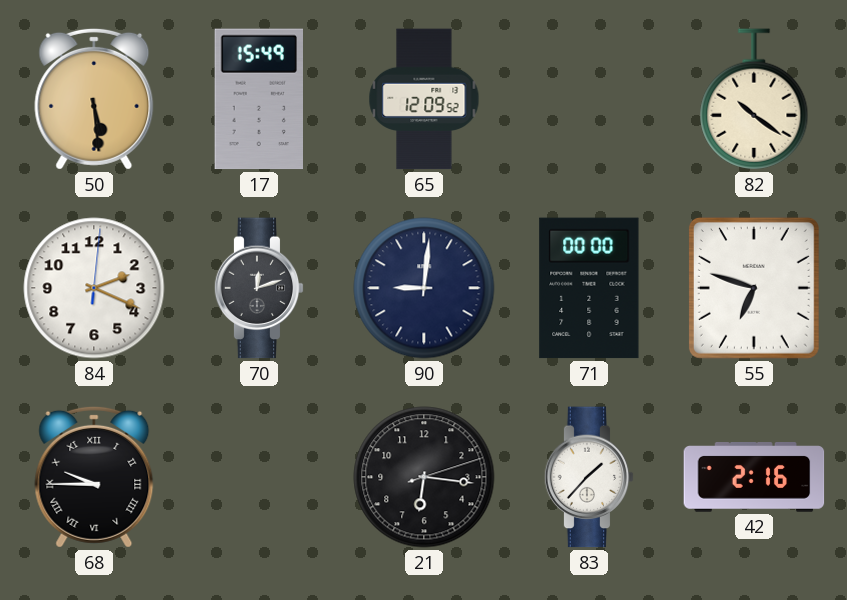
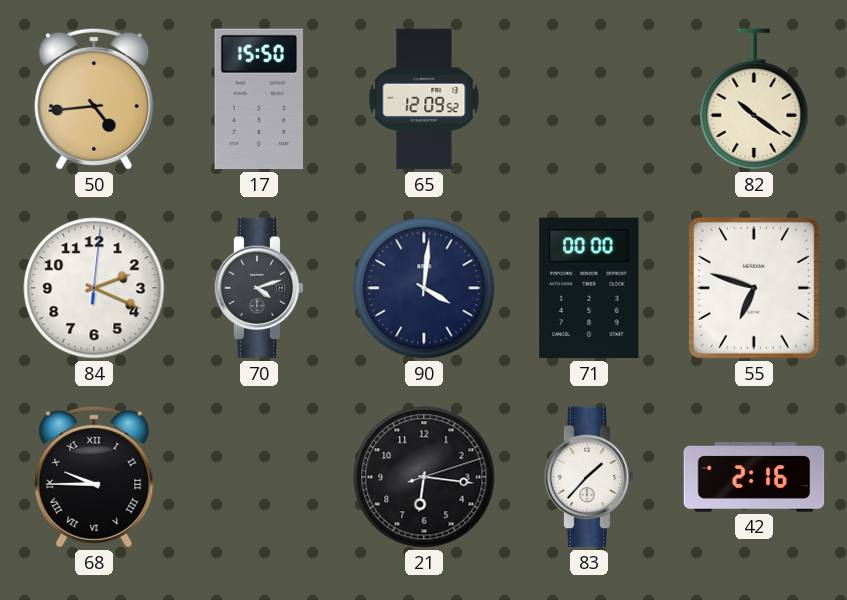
50: 5:29 -> 4:44 (94, 99)
17: 15:49 -> 15:50 (259, 99)
70: 12:12 -> 4:12 (259, 288)
90: 9:01 -> 4:01 (424, 288)
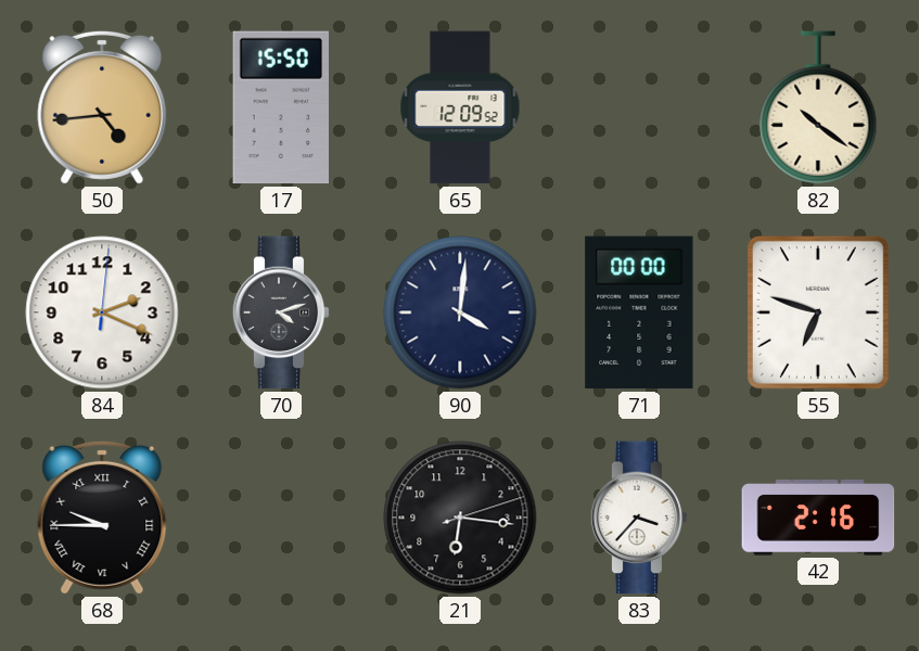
83: 1:37 -> 3:37 (639, 518)
